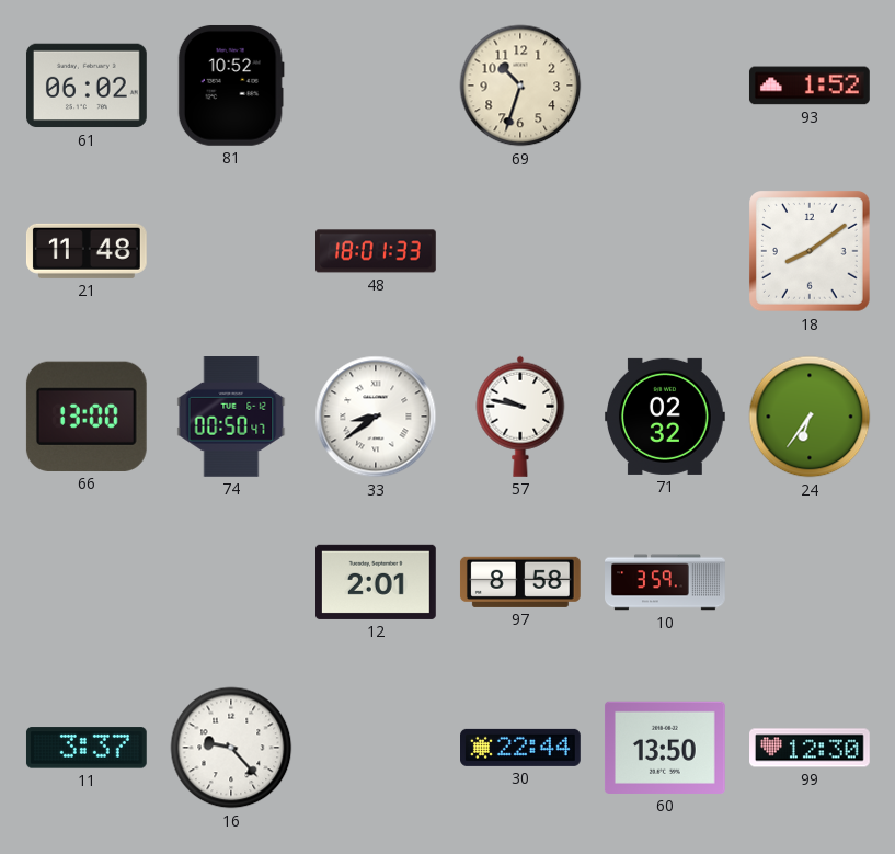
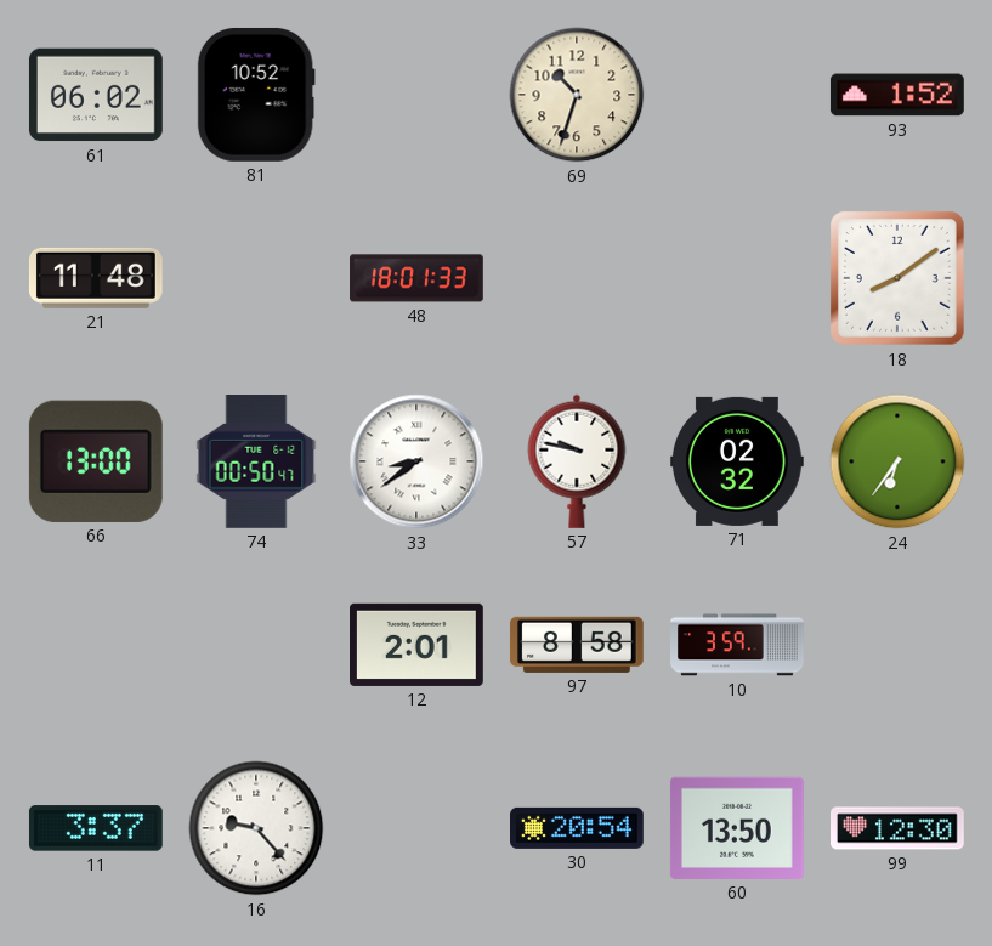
30: 22:44 -> 20:54 (578, 828)
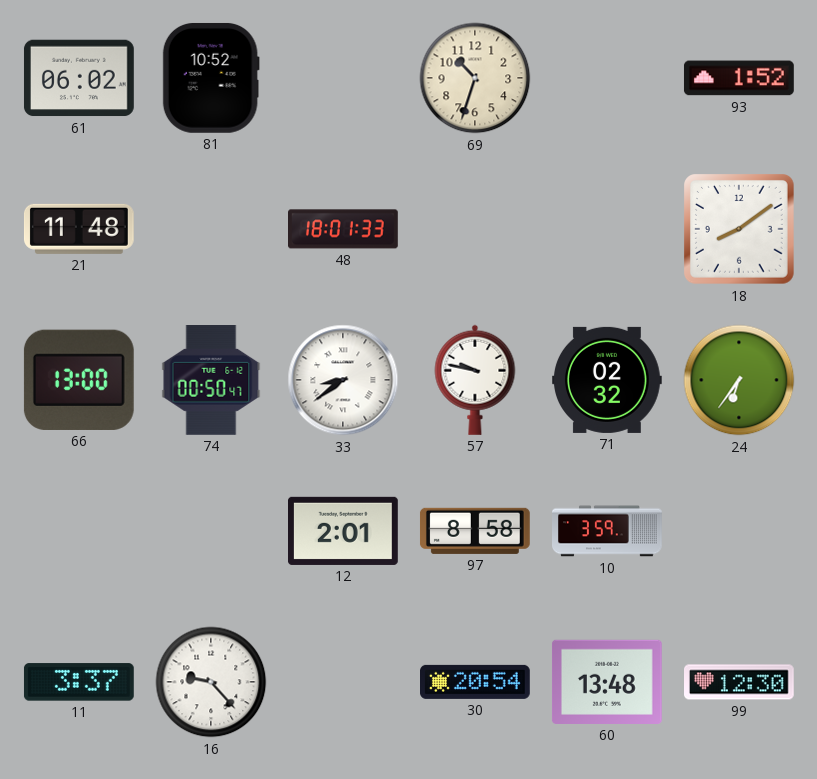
60: 13:50 -> 13:48 (607, 682)
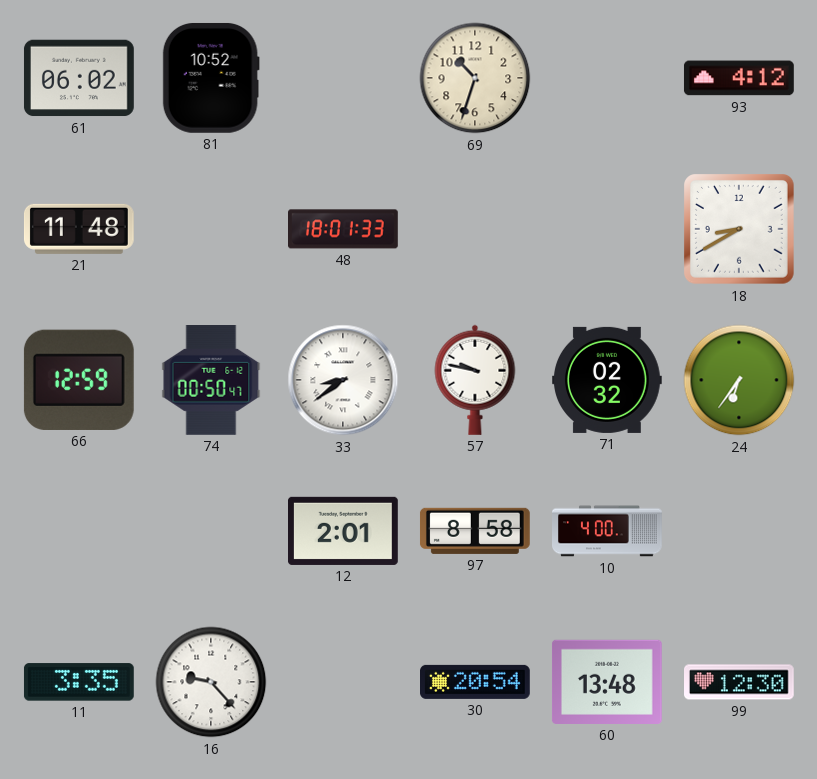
93: 1:52 -> 4:12 (739, 78)
18: 8:09 -> 8:40 (740, 230)
66: 13:00 -> 12:59 (79, 380)
10: 3:59 -> 4:00 (608, 531)
11: 3:37 -> 3:35 (79, 682)
